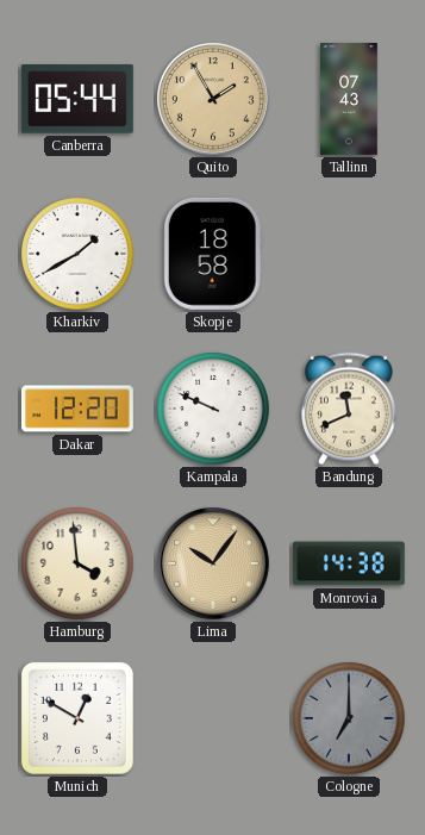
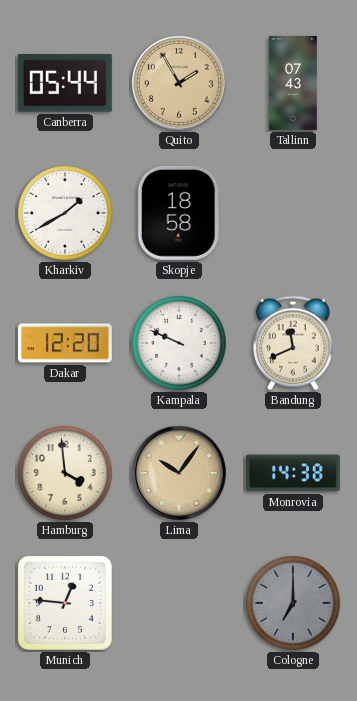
Munich: 12:50 -> 12:46 (65, 603)
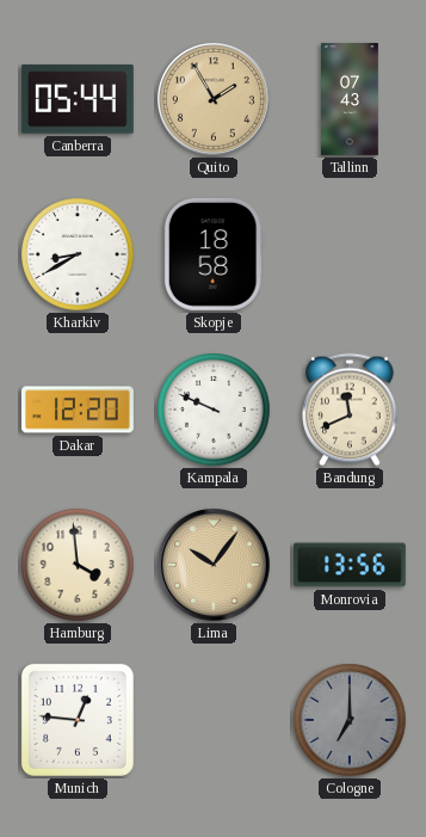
Kharkiv: 1:40 -> 8:40 (78, 254)
Monrovia: 14:38 -> 13:56 (350, 565)
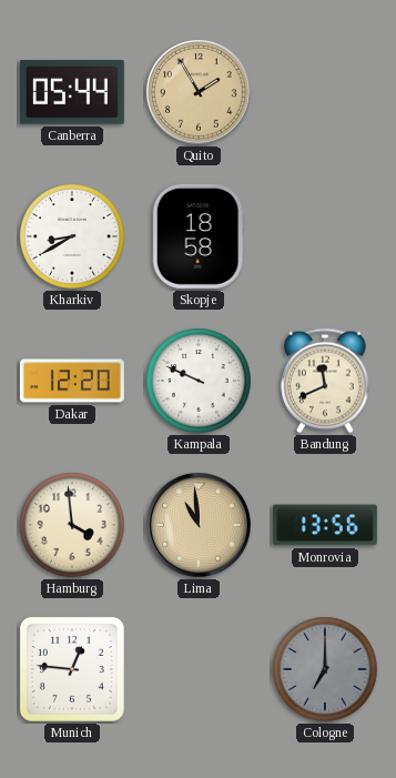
Tallinn: 07:43 -> none (351, 99)
Lima: 10:06 -> 10:59 (199, 525)
